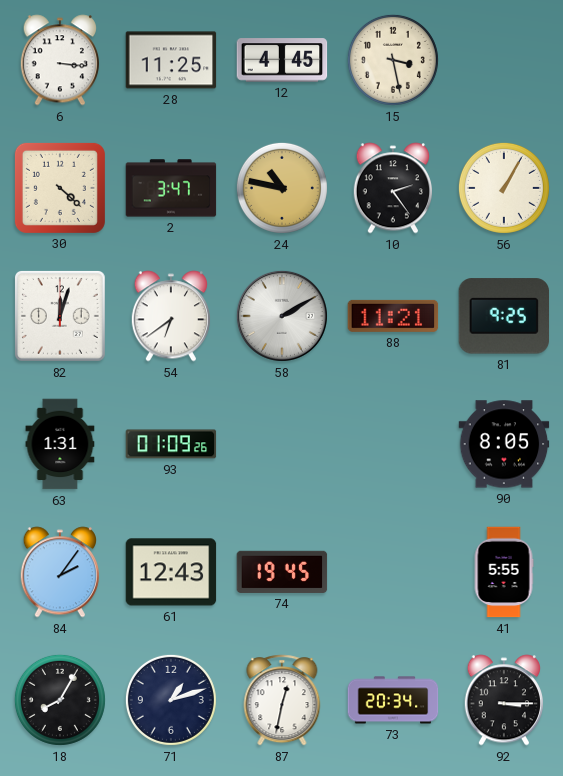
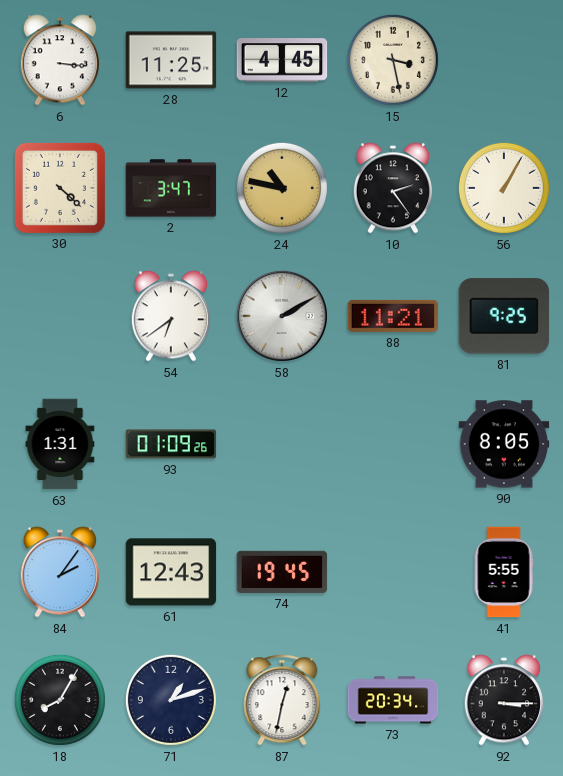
82: 12:03 -> none (61, 317)
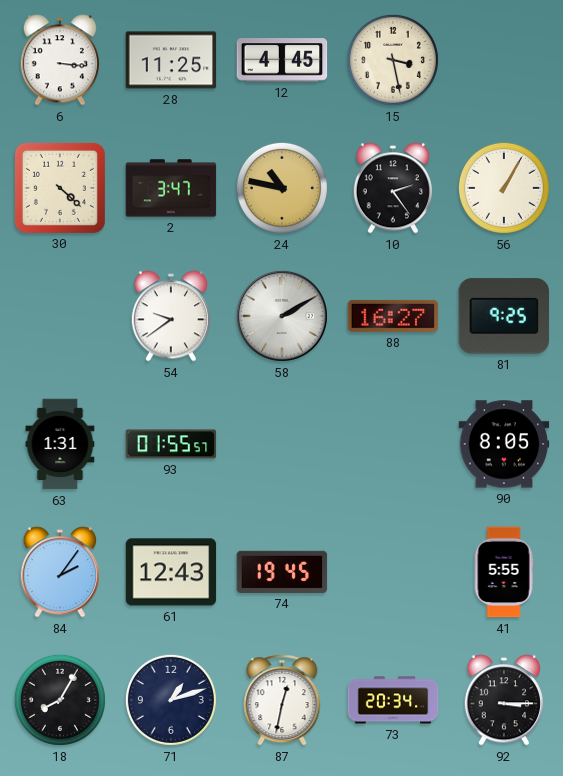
54: 6:39 -> 9:39 (170, 316)
88: 11:21 -> 16:27 (393, 316)
93: 01:09 -> 01:55 (171, 444)
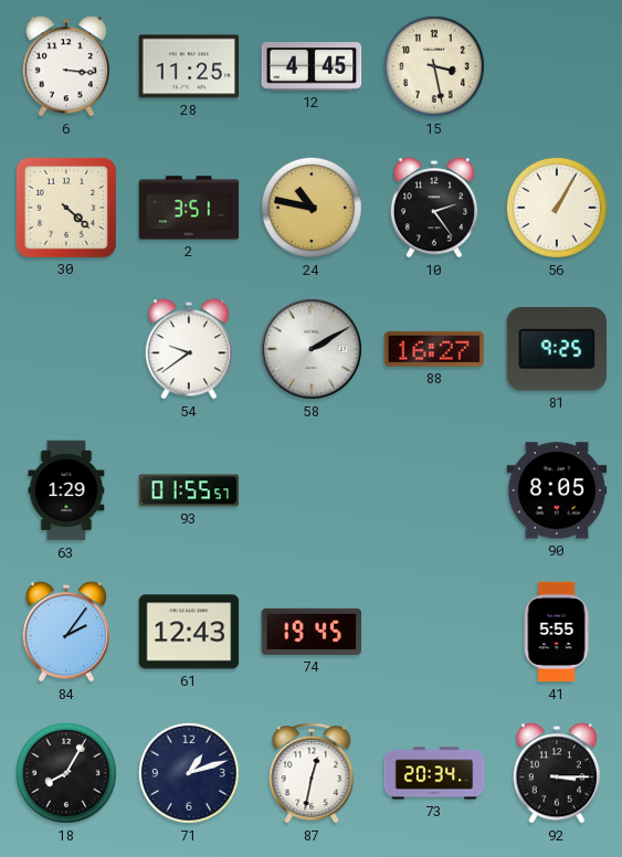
2: 3:47 -> 3:51 (189, 208)
63: 1:31 -> 1:29 (66, 490)
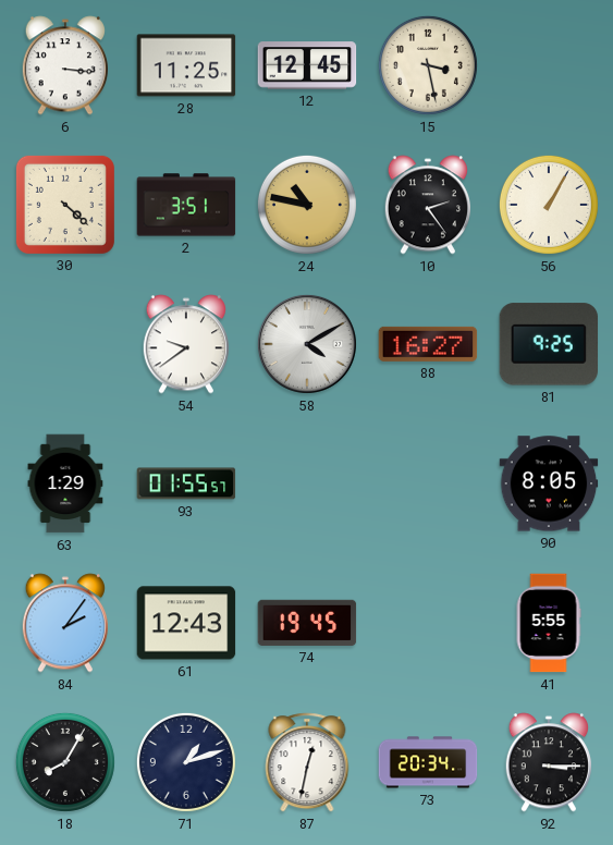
12: 4:45 -> 12:45 (307, 65)
58: 2:10 -> 4:10 (307, 344)
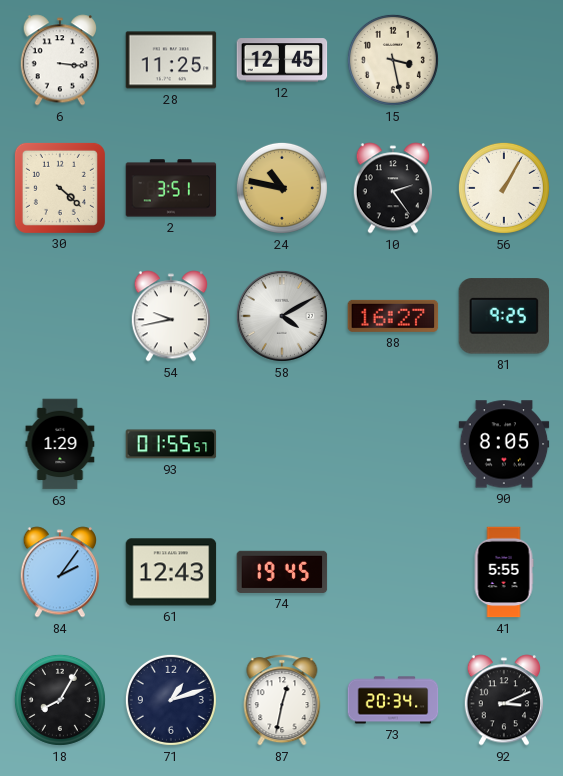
54: 9:39 -> 9:43 (170, 316)
92: 3:15 -> 3:11 (503, 700)
